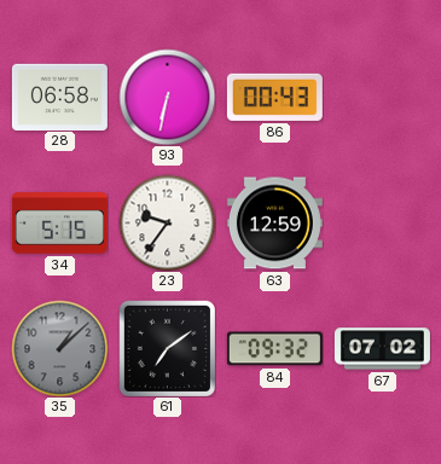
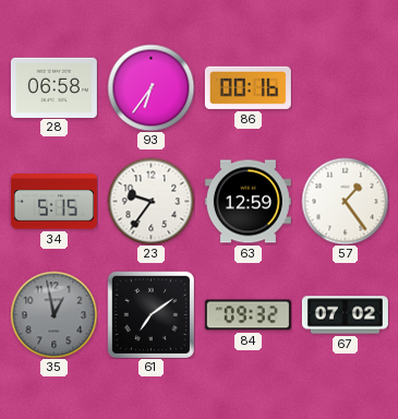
93: 6:32 -> 6:36 (150, 87)
86: 00:43 -> 00:16 (248, 87)
57: none -> 1:24 (345, 201)
35: 1:08 -> 12:58 (53, 314)
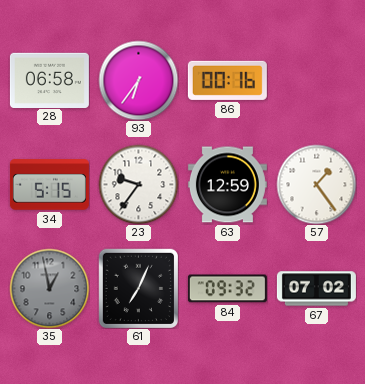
61: 7:09 -> 7:04 (138, 288)
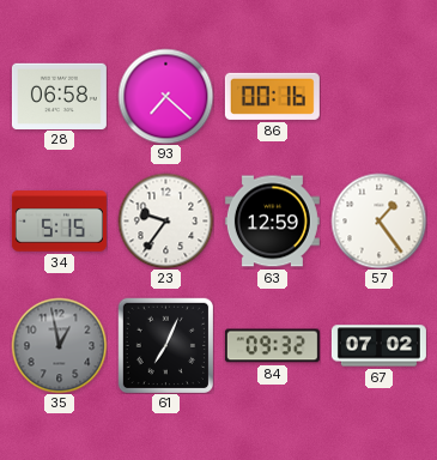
93: 6:36 -> 7:22 (165, 96)
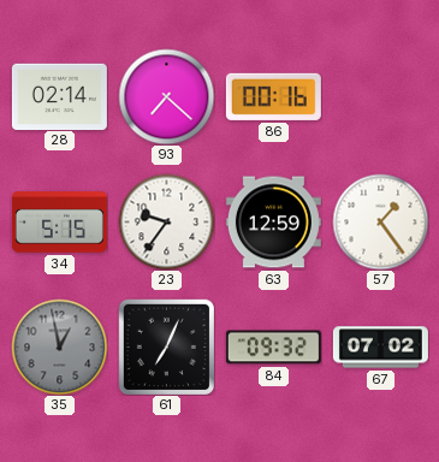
28: 06:58 -> 02:14 (59, 96)
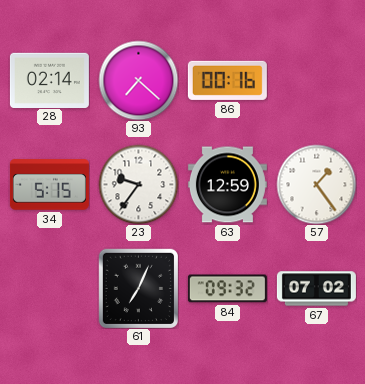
35: 12:58 -> none (59, 346)
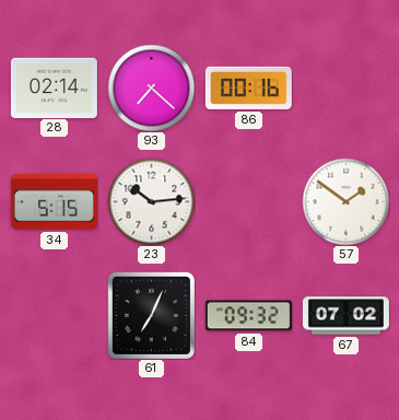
23: 9:36 -> 10:14 (151, 201)
63: 12:59 -> none (227, 185)
57: 1:24 -> 1:51 (345, 201)
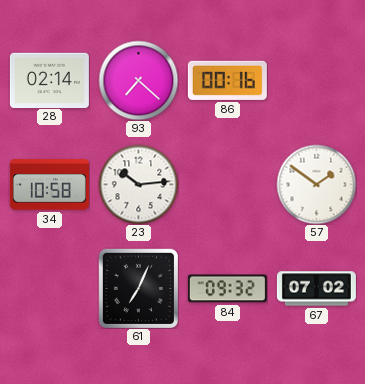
34: 5:15 -> 10:58 (49, 185)
